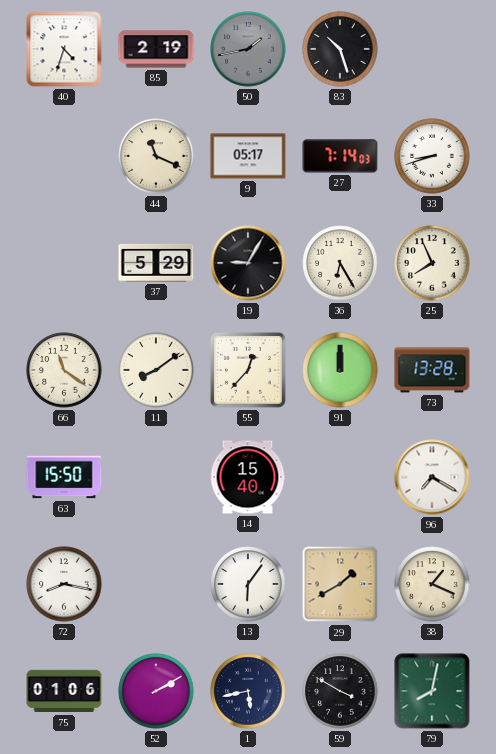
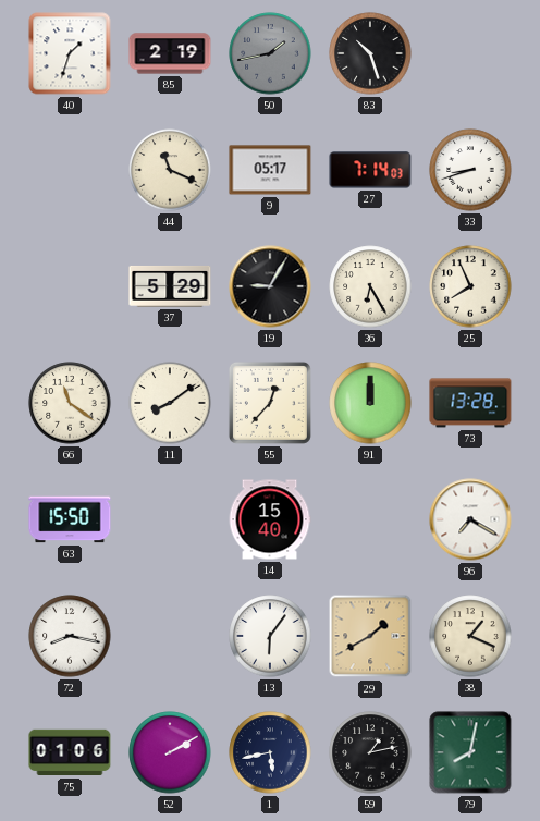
40: 4:33 -> 1:33 (70, 53)
59: 3:50 -> 1:13 (370, 752)
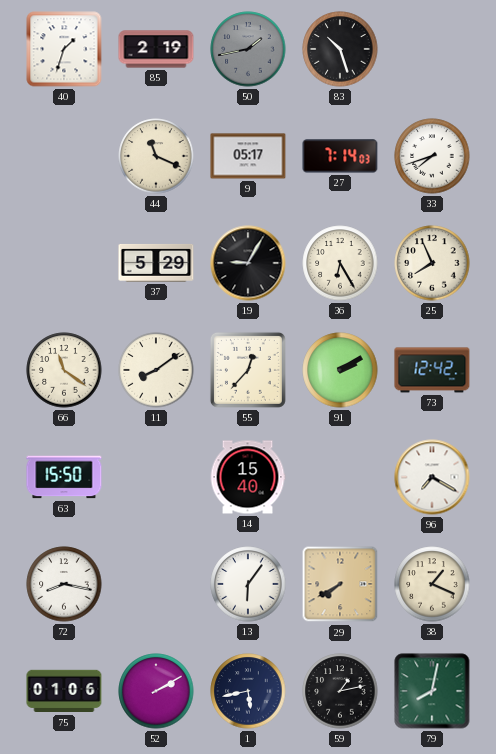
33: 8:42 -> 7:42 (432, 156)
91: 12:00 -> 2:10 (340, 370)
73: 13:28 -> 12:42 (432, 370)
29: 1:40 -> 7:40 (340, 584)
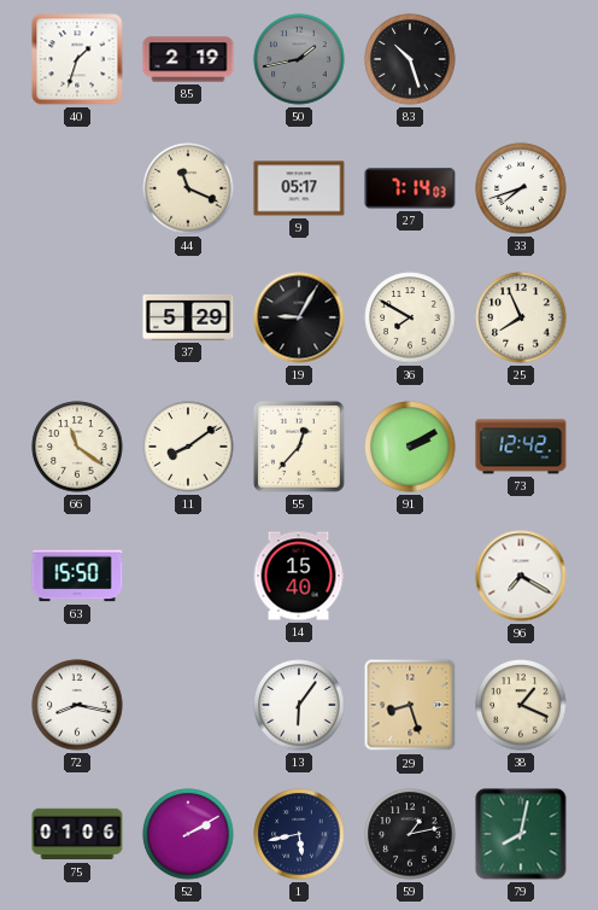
36: 6:25 -> 7:50 (410, 317)
29: 7:40 -> 8:27 (410, 705)
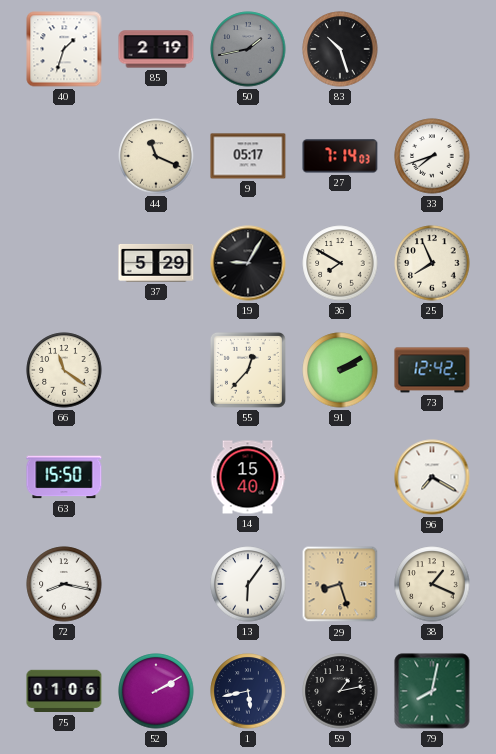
11: 8:09 -> none (188, 447)
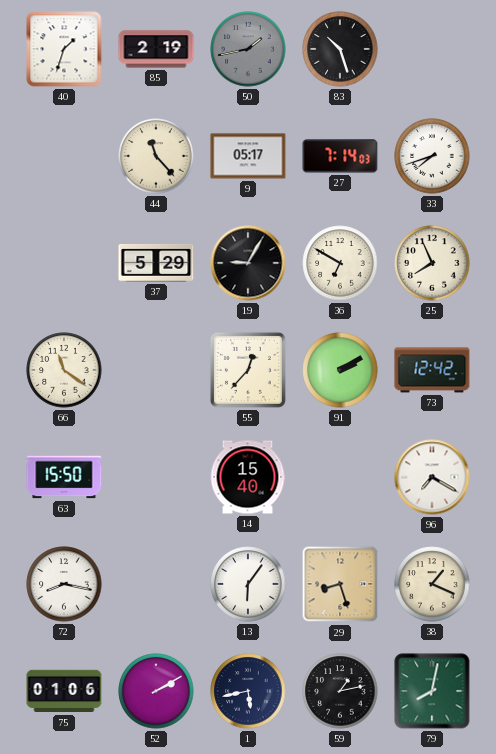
44: 11:19 -> 11:23 (156, 156)
36: 7:50 -> 6:50 (340, 263)
